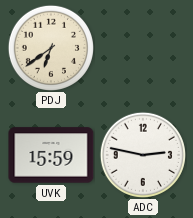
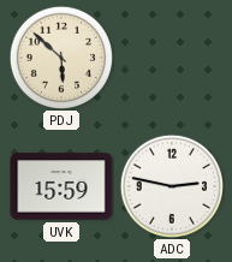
PDJ: 6:39 -> 5:52 (60, 56)
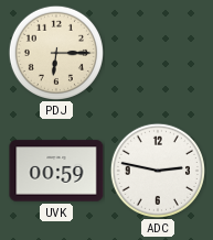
PDJ: 5:52 -> 6:15 (55, 52)
UVK: 15:59 -> 00:59 (56, 171)
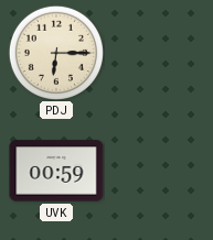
ADC: 2:47 -> none (157, 170)
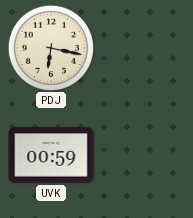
PDJ: 6:15 -> 6:17 (50, 47)
